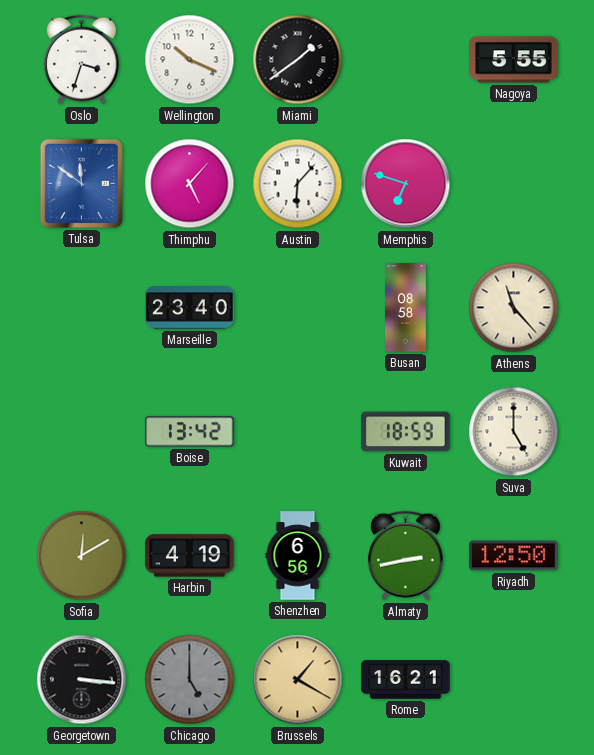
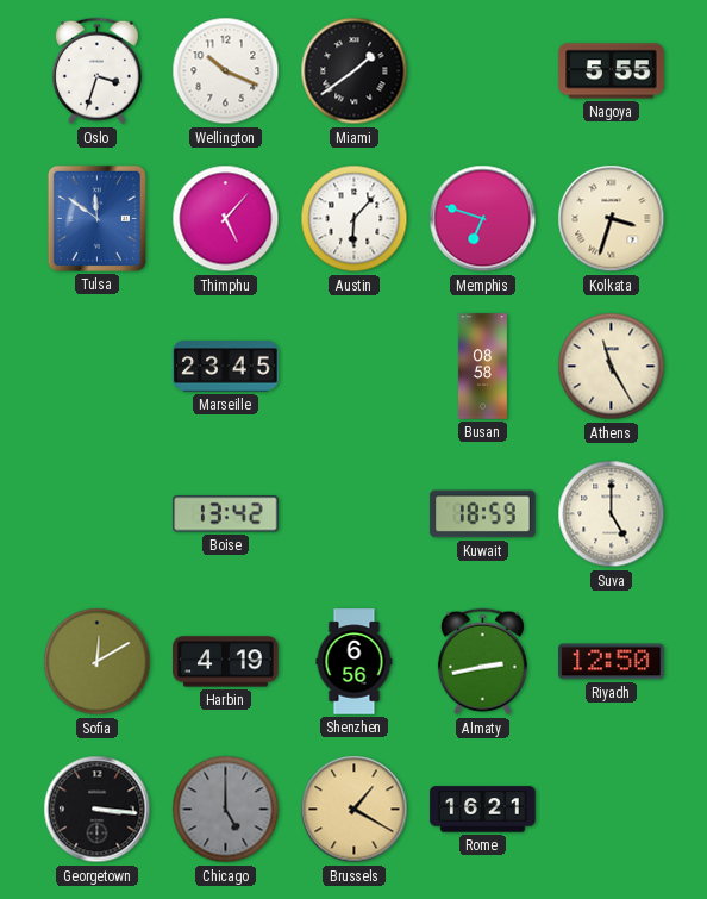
Kolkata: none -> 3:33 (612, 219)
Marseille: 23:40 -> 23:45 (226, 367)
Athens: 11:23 -> 11:25 (612, 367)
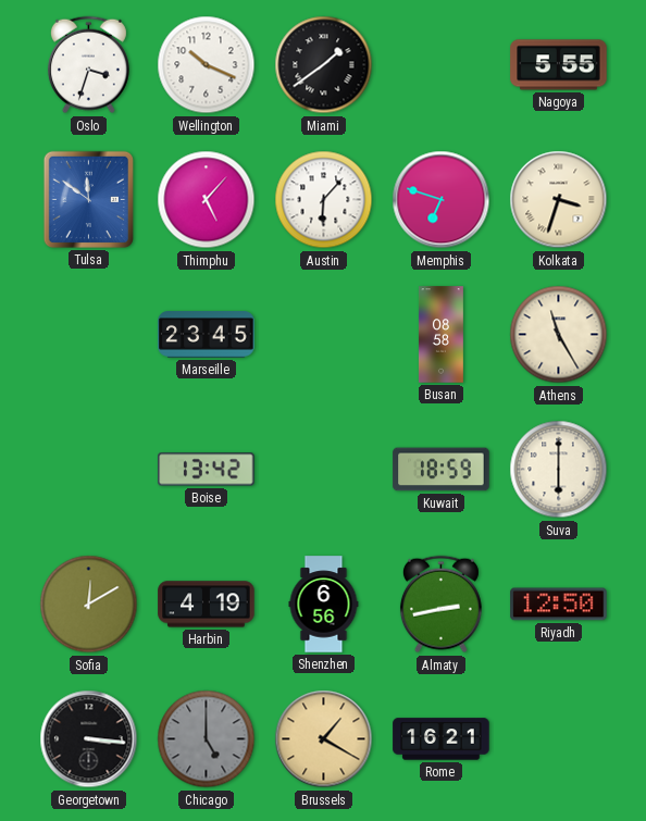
Suva: 5:00 -> 6:00 (559, 470)
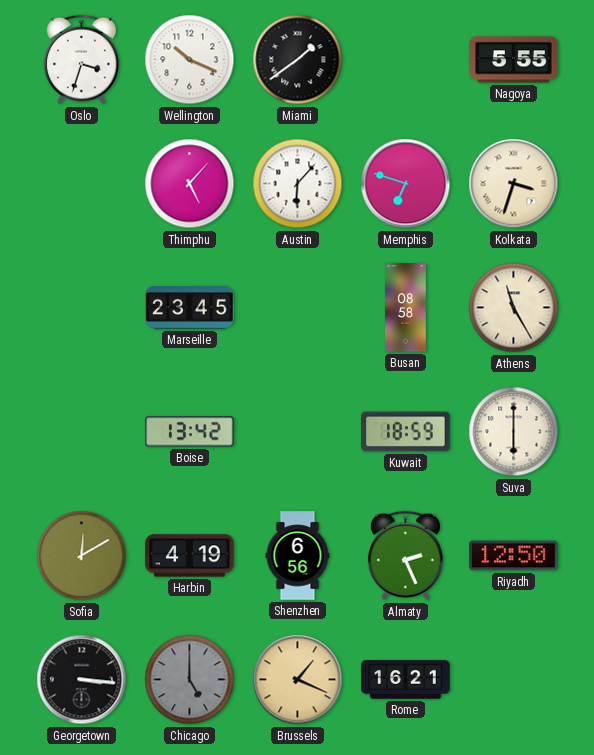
Tulsa: 11:51 -> none (88, 199)
Almaty: 2:43 -> 2:26 (405, 556)
Brussels: 1:20 -> 1:19 (298, 680)
